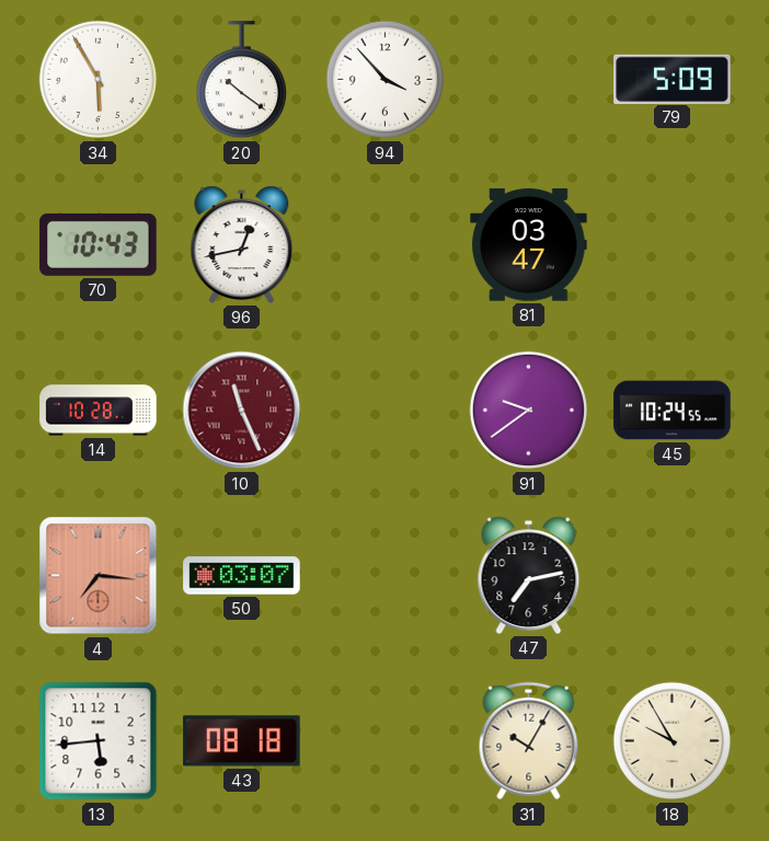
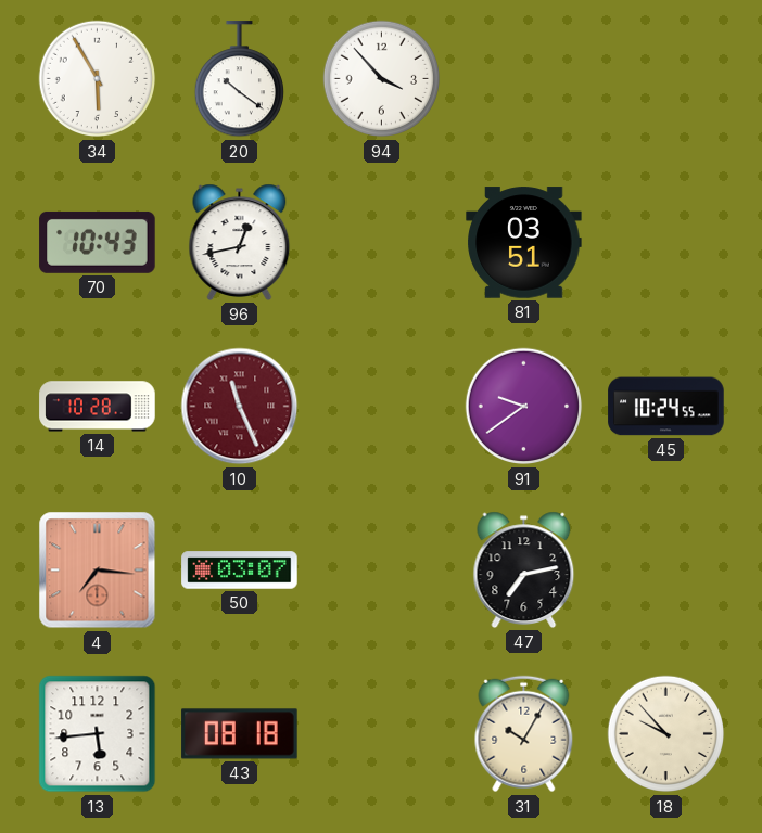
79: 5:09 -> none (673, 79)
81: 03:47 -> 03:51 (524, 243)
18: 9:55 -> 9:53 (666, 734)
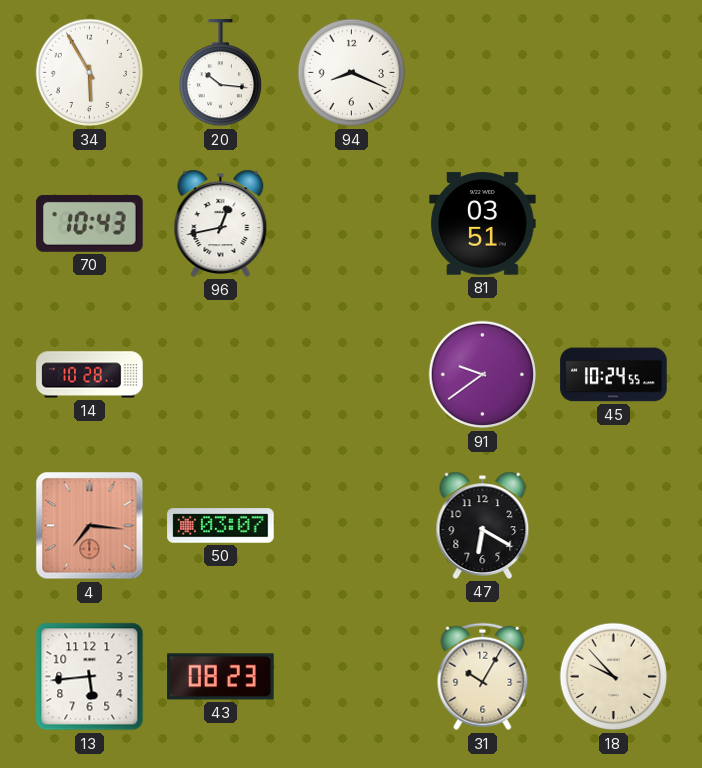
20: 10:21 -> 10:16 (220, 73)
94: 3:53 -> 8:19 (352, 73)
10: 11:26 -> none (240, 407)
47: 7:13 -> 6:20 (483, 525)
43: 08:18 -> 08:23 (221, 677)
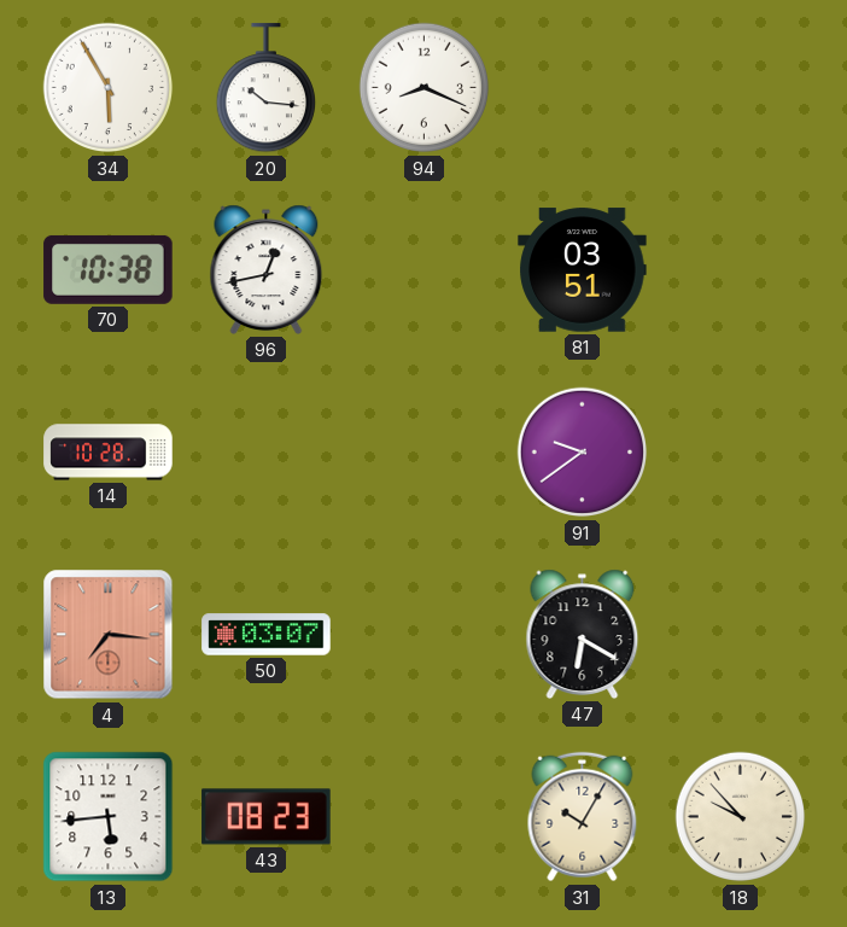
70: 10:43 -> 10:38 (109, 269)
45: 10:24 -> none (614, 375)
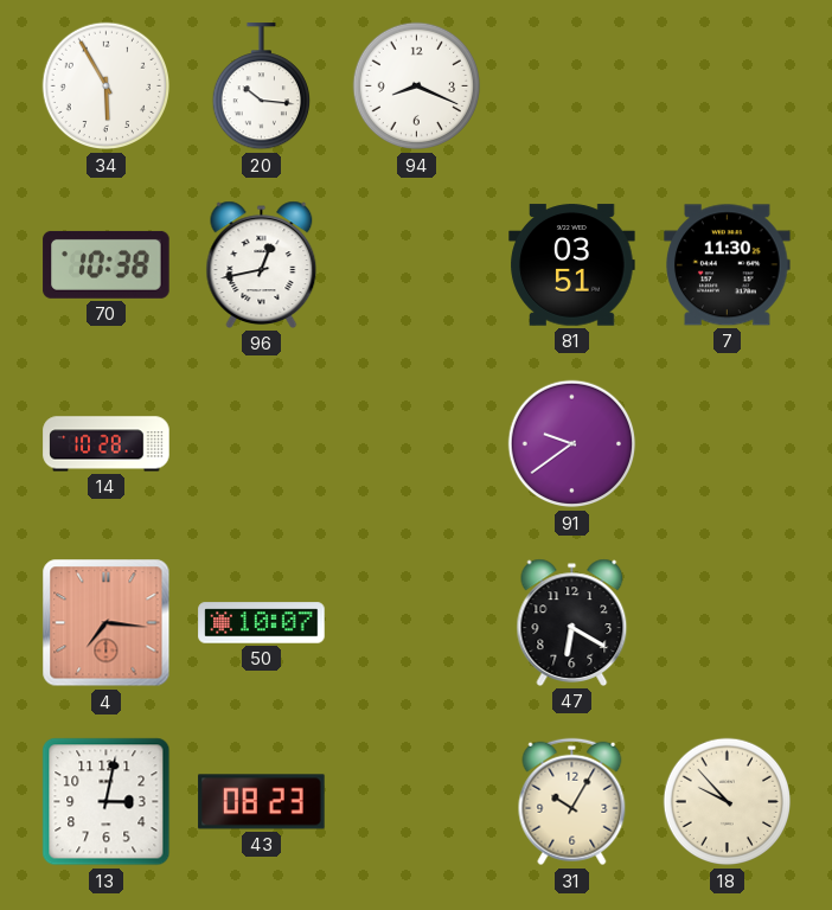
7: none -> 11:30 (728, 265)
50: 03:07 -> 10:07 (262, 623)
13: 5:44 -> 3:02 (107, 802)
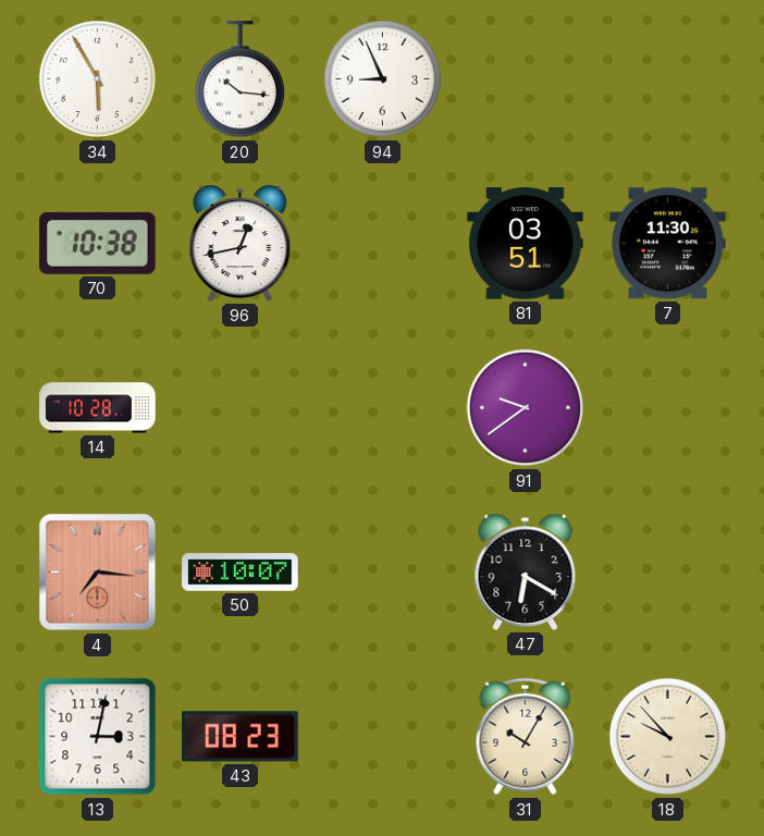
94: 8:19 -> 8:56 (383, 79)
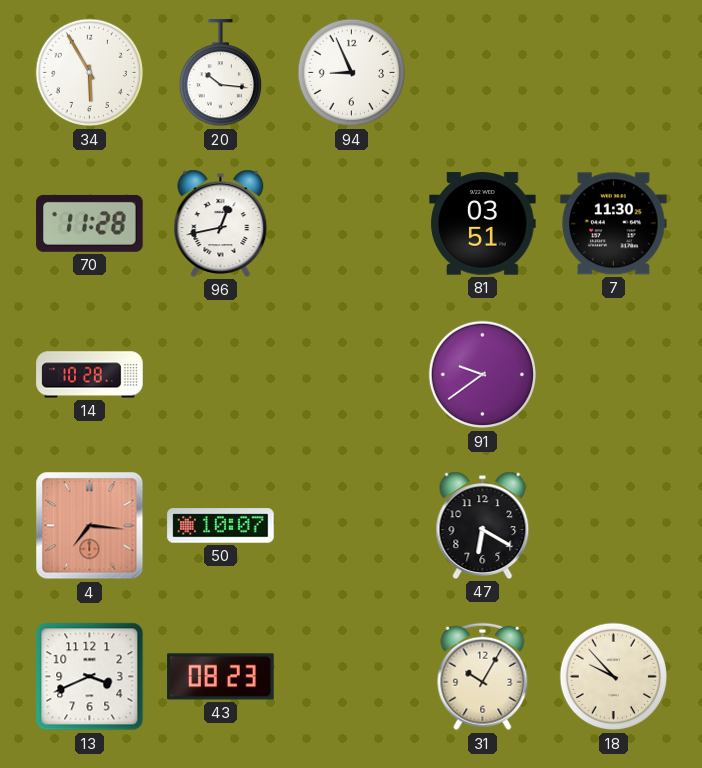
70: 10:38 -> 11:28 (90, 223)
13: 3:02 -> 3:41 (90, 677)
